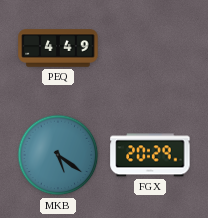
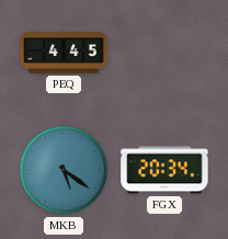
PEQ: 4:49 -> 4:45 (64, 53)
FGX: 20:29 -> 20:34 (164, 170)
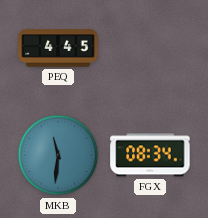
MKB: 5:21 -> 11:31 (58, 155)
FGX: 20:34 -> 08:34 (150, 155)
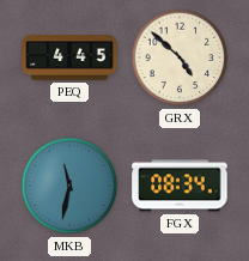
GRX: none -> 4:52 (180, 57)
MKB: 11:31 -> 11:32 (69, 186)
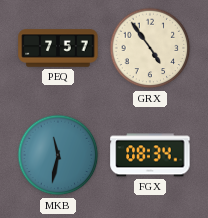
PEQ: 4:45 -> 7:57 (58, 48)
GRX: 4:52 -> 4:54 (150, 48)
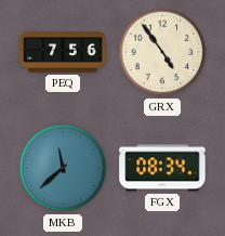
PEQ: 7:57 -> 7:56 (63, 52)
MKB: 11:32 -> 11:38 (63, 168)
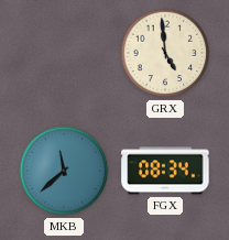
PEQ: 7:56 -> none (63, 52)
GRX: 4:54 -> 4:59 (165, 53)
